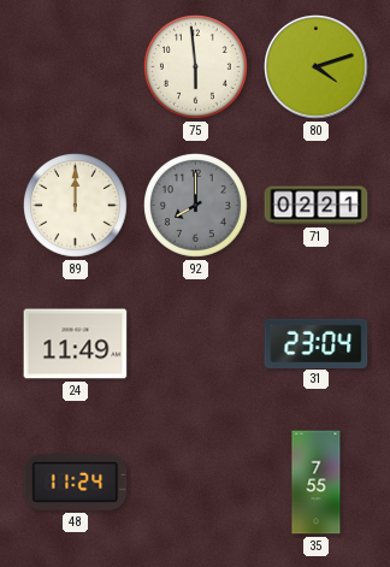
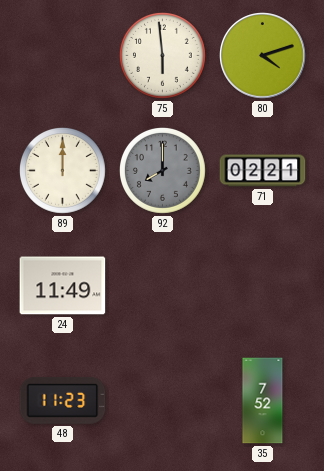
31: 23:04 -> none (317, 343)
48: 11:24 -> 11:23 (63, 400)
35: 7:55 -> 7:52 (263, 401)
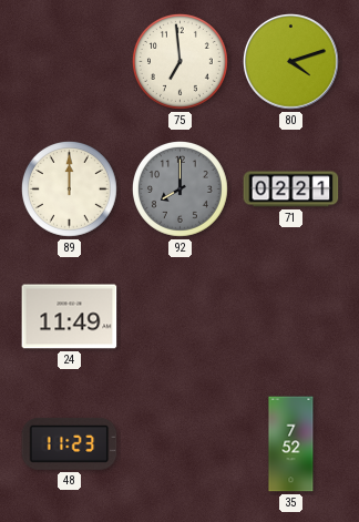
75: 5:59 -> 6:59 (179, 61)
